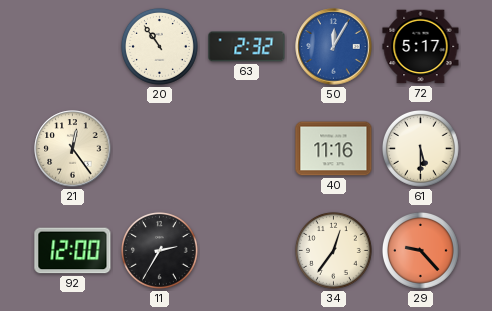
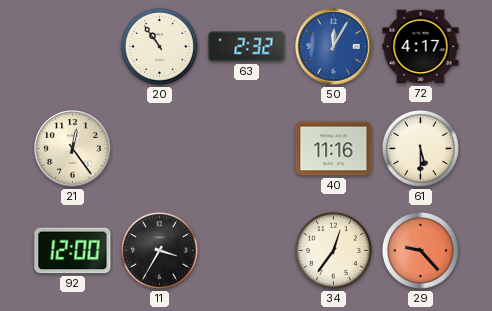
72: 5:17 -> 4:17 (421, 47)
11: 2:35 -> 3:35 (159, 250)
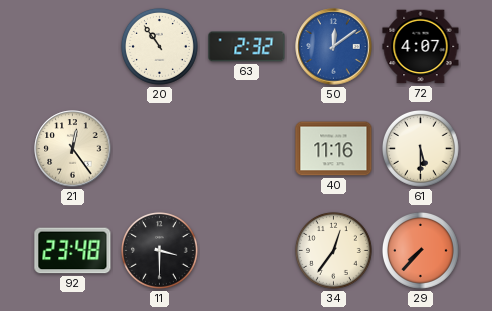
50: 12:05 -> 12:09 (334, 47)
72: 4:17 -> 4:07 (421, 47)
92: 12:00 -> 23:48 (73, 251)
11: 3:35 -> 3:30 (159, 250)
29: 9:23 -> 7:37 (420, 250)
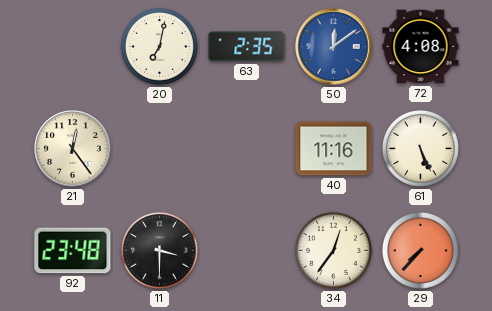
20: 10:54 -> 7:02 (159, 46)
63: 2:32 -> 2:35 (247, 47)
72: 4:07 -> 4:08 (421, 47)
61: 5:30 -> 5:26 (420, 148)
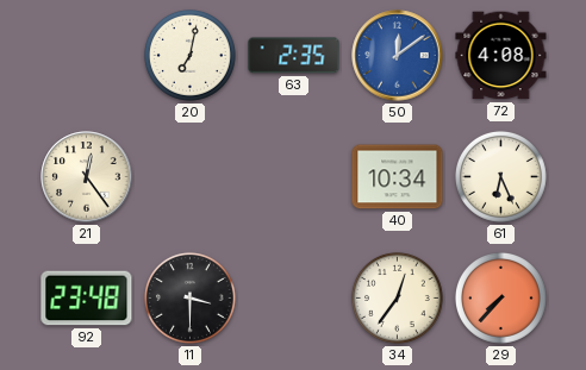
40: 11:16 -> 10:34 (398, 177)
61: 5:26 -> 6:26 (500, 176)
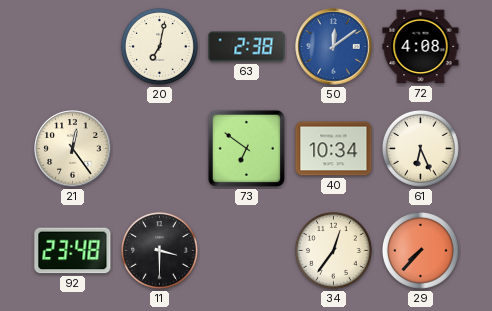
63: 2:35 -> 2:38 (247, 47)
73: none -> 6:51 (246, 148)
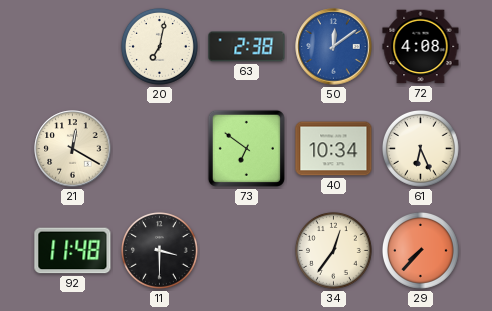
21: 12:24 -> 12:20 (73, 149)
92: 23:48 -> 11:48 (73, 251)
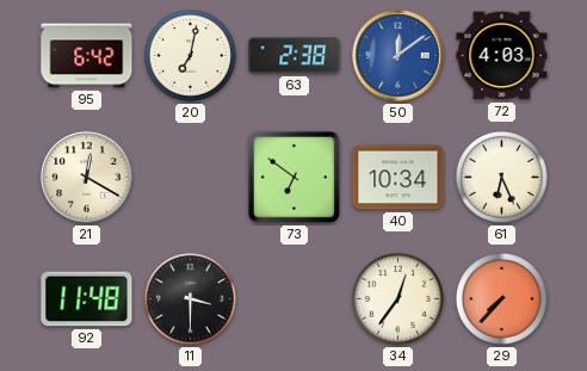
95: none -> 6:42 (87, 56)
72: 4:08 -> 4:03 (502, 56)
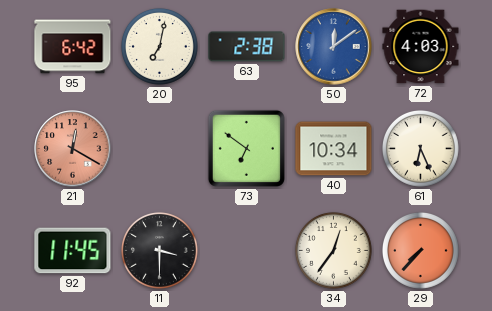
21 dial: cream -> salmon (73, 149)
92: 11:48 -> 11:45 (73, 251)
